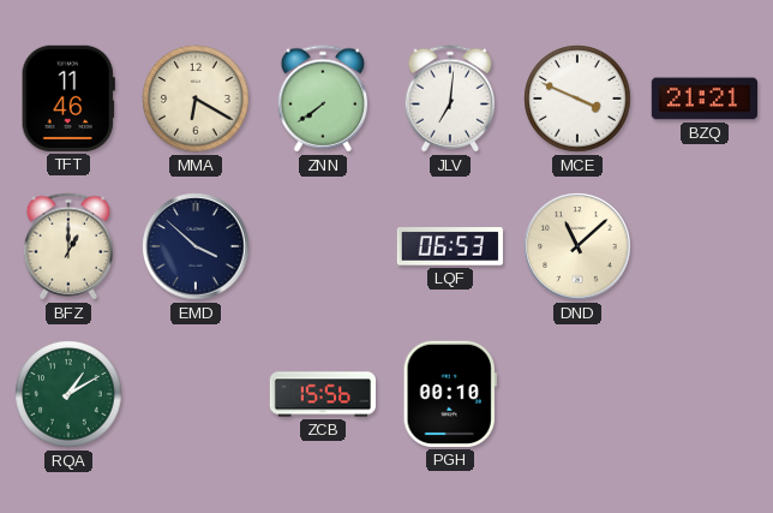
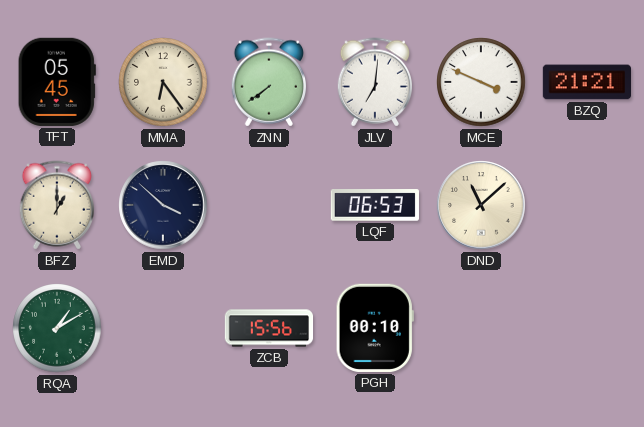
TFT: 11:46 -> 05:45 (57, 82)
MMA: 6:20 -> 6:24 (163, 82)
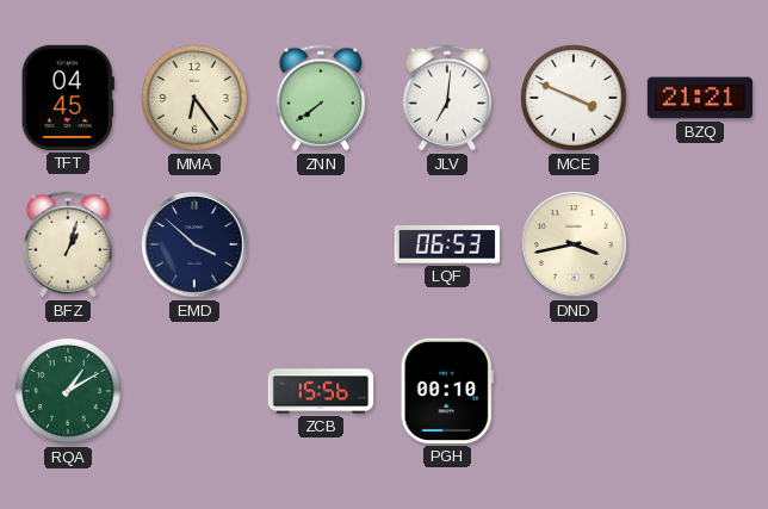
TFT: 05:45 -> 04:45 (68, 98)
BFZ: 1:00 -> 1:03 (67, 244)
DND: 11:08 -> 3:43 (574, 244)
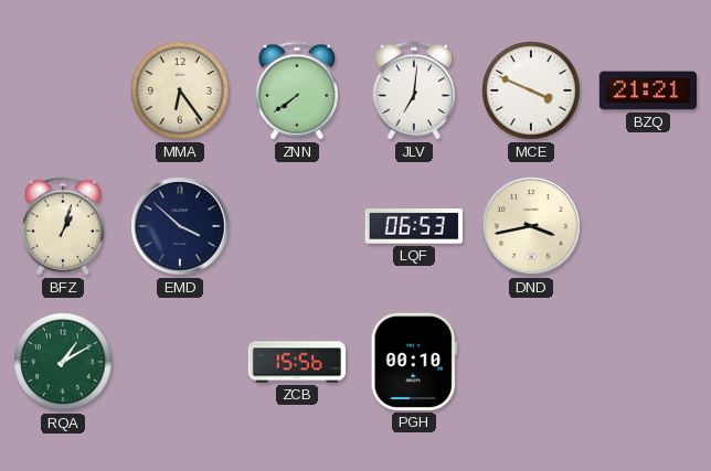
TFT: 04:45 -> none (68, 98)
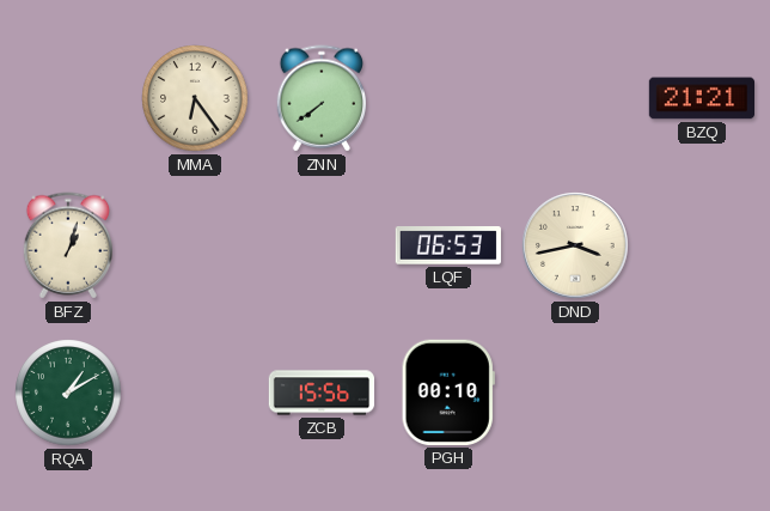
JLV: 7:01 -> none (413, 90)
MCE: 3:49 -> none (531, 90)
EMD: 3:52 -> none (180, 226)
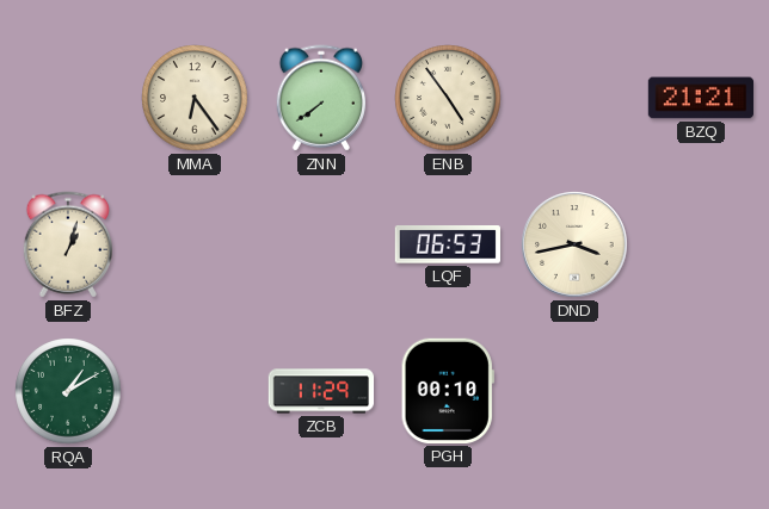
ENB: none -> 4:54 (448, 98)
ZCB: 15:56 -> 11:29 (321, 391)
